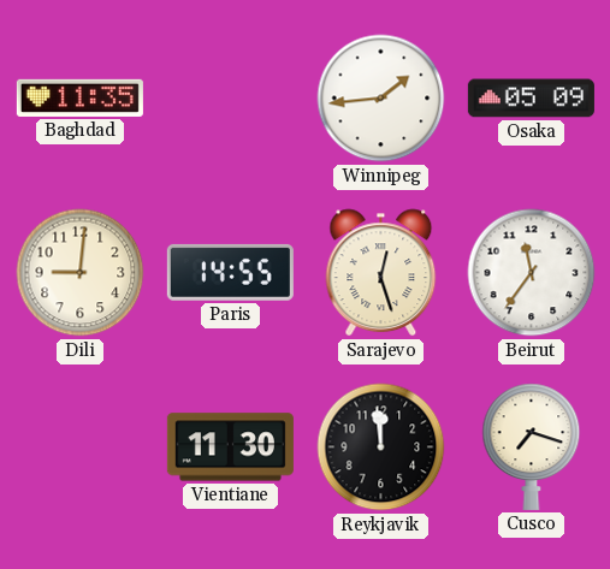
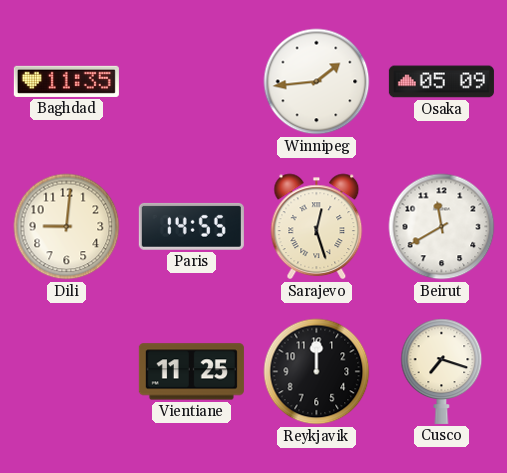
Beirut: 11:36 -> 11:40 (442, 227)
Vientiane: 11:30 -> 11:25 (191, 372)
Reykjavik: 11:59 -> 12:00 (317, 372)
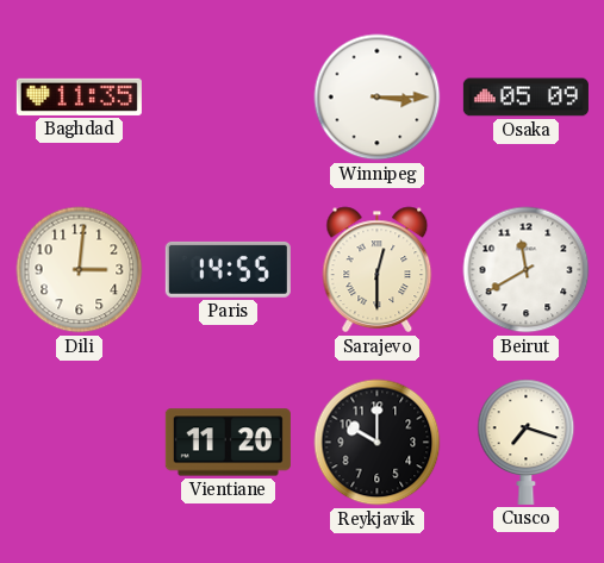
Winnipeg: 1:44 -> 3:15 (378, 98)
Dili: 9:01 -> 3:01 (80, 270)
Sarajevo: 12:27 -> 12:30 (378, 270)
Vientiane: 11:25 -> 11:20 (228, 443)
Reykjavik: 12:00 -> 10:00 (378, 443)
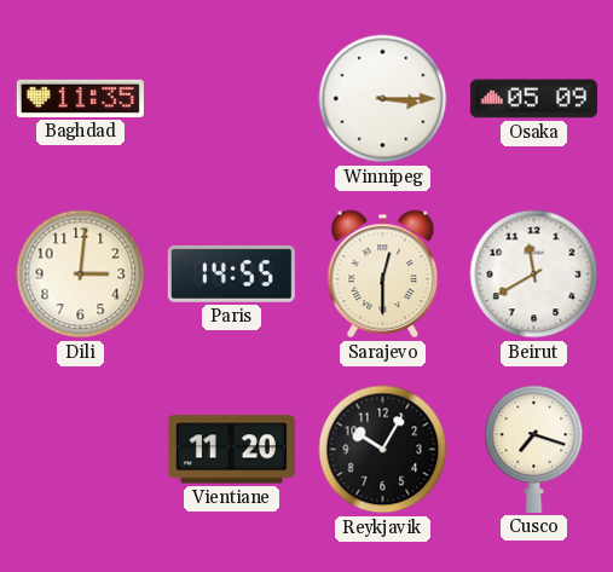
Reykjavik: 10:00 -> 10:05 (383, 450)
